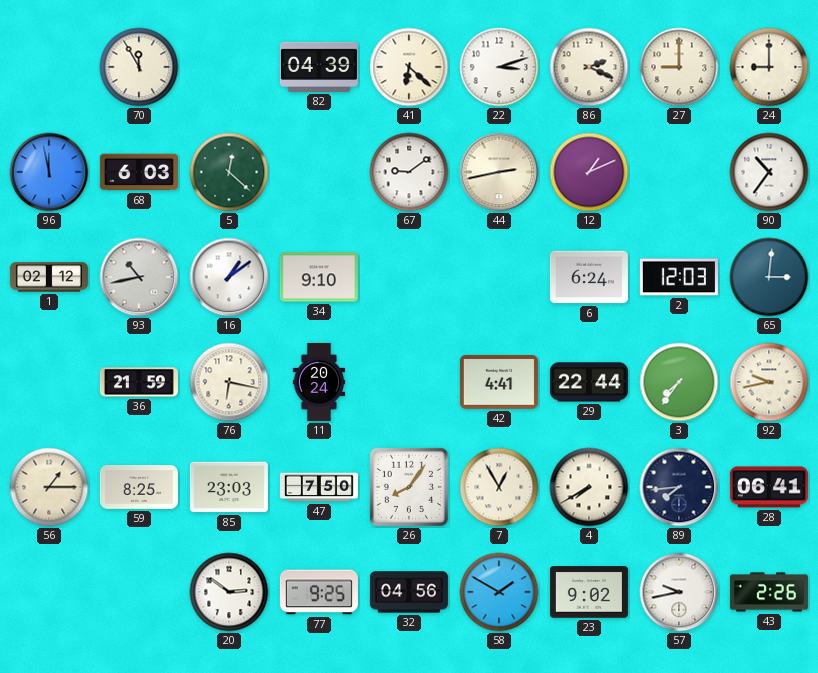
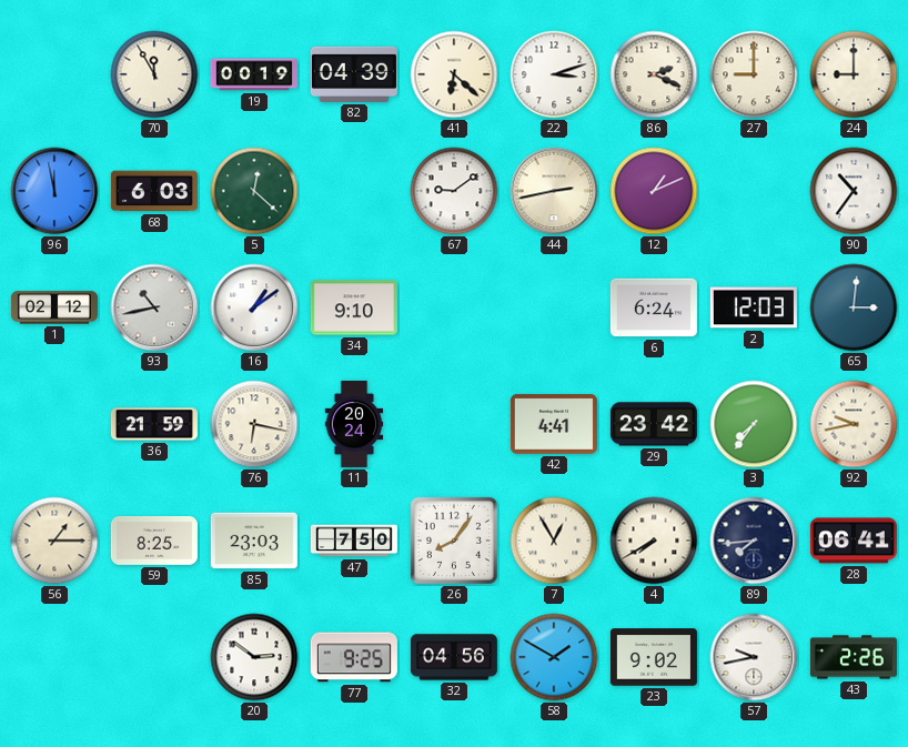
19: none -> 00:19 (254, 74)
29: 22:44 -> 23:42 (654, 424)
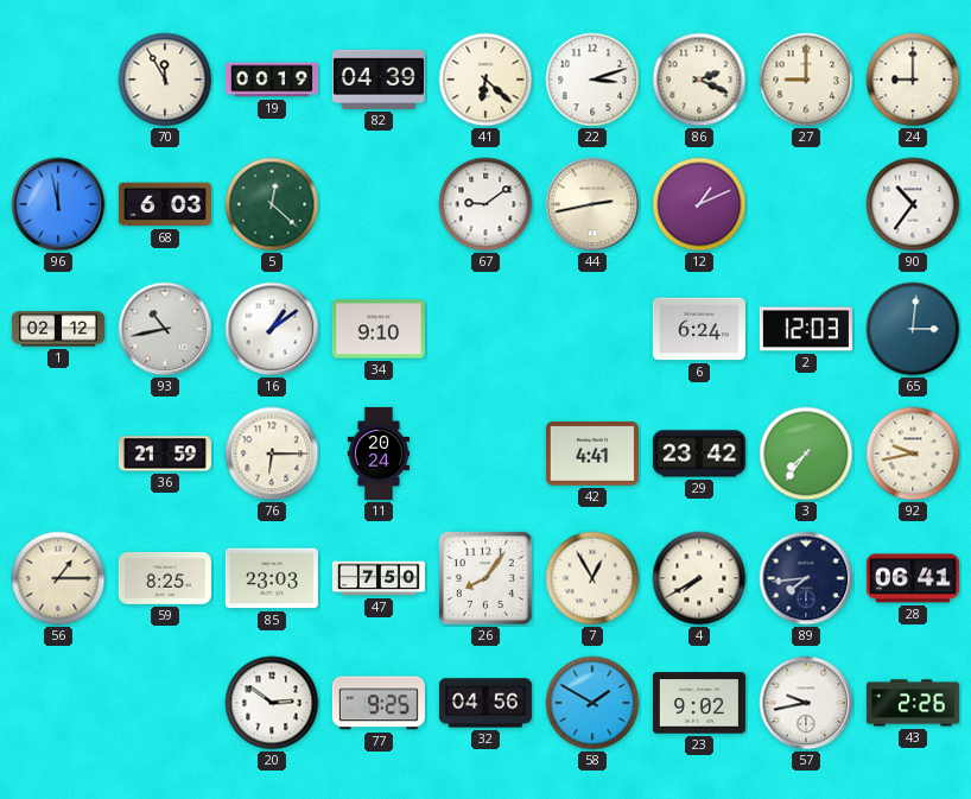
76: 6:17 -> 6:15 (272, 454)
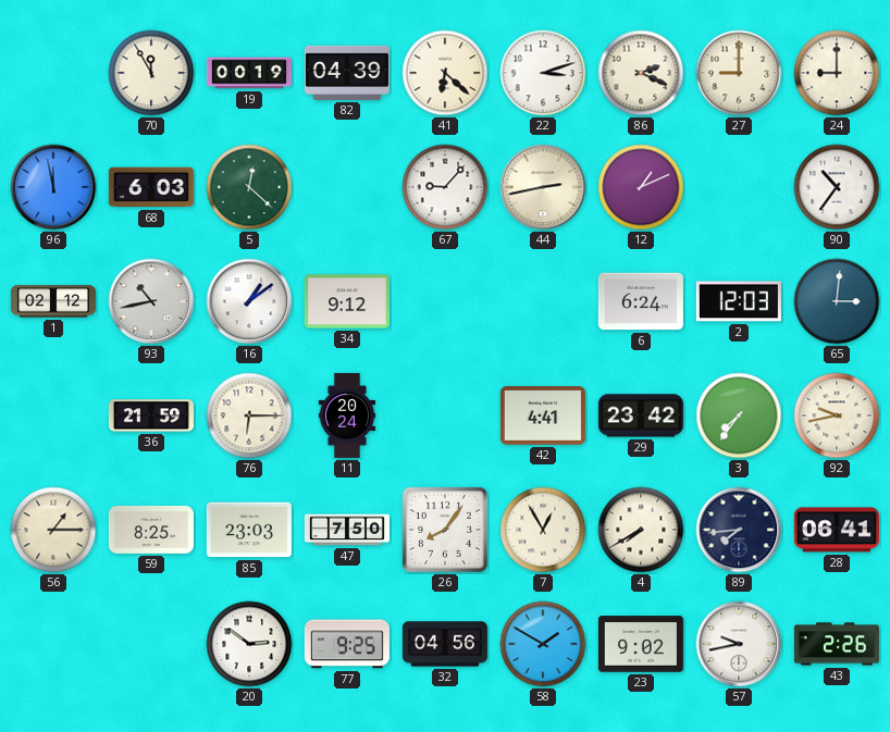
67: 9:09 -> 9:07 (445, 187)
34: 9:10 -> 9:12 (347, 301)
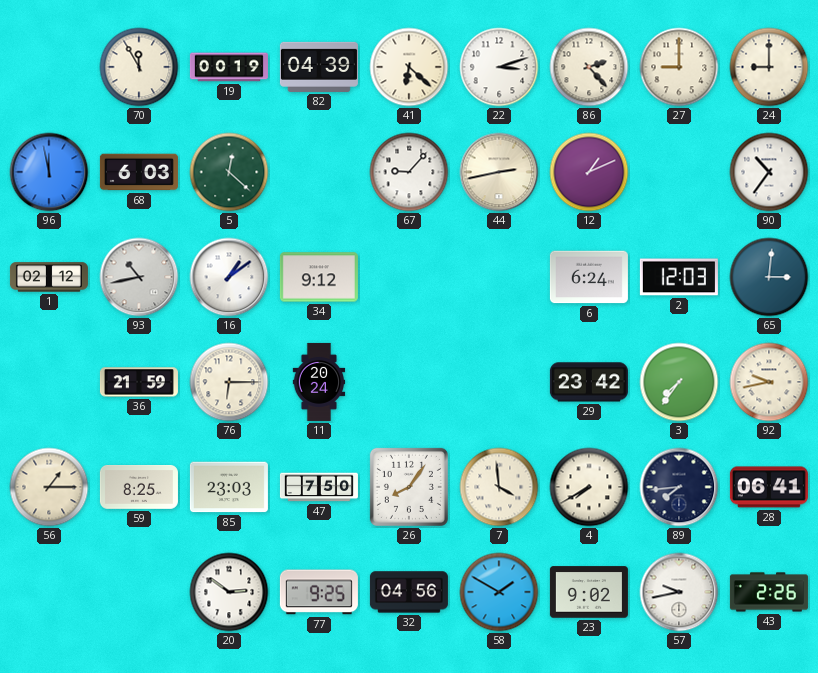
86: 2:19 -> 2:23 (589, 67)
42: 4:41 -> none (543, 415)
7: 12:55 -> 3:59 (499, 487)
